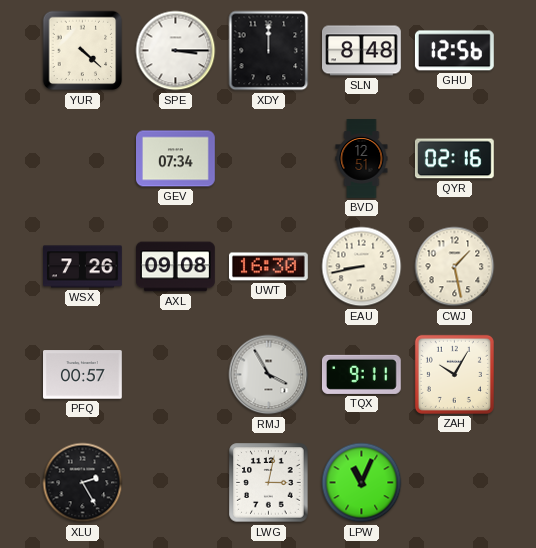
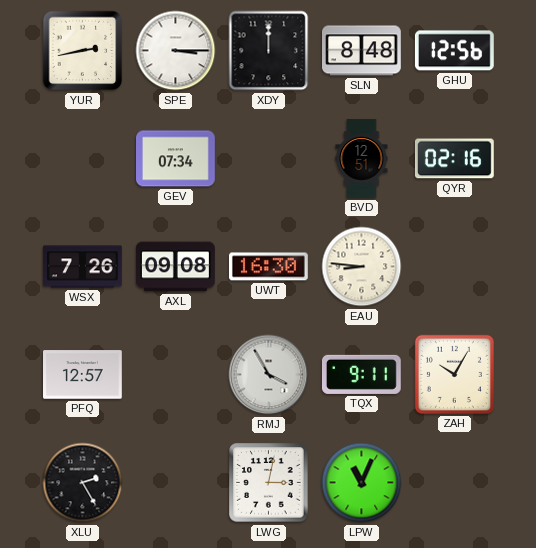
YUR: 4:22 -> 2:43 (83, 51)
EAU: 8:43 -> 8:46 (362, 267)
CWJ: 1:28 -> none (455, 267)
PFQ: 00:57 -> 12:57 (83, 375)
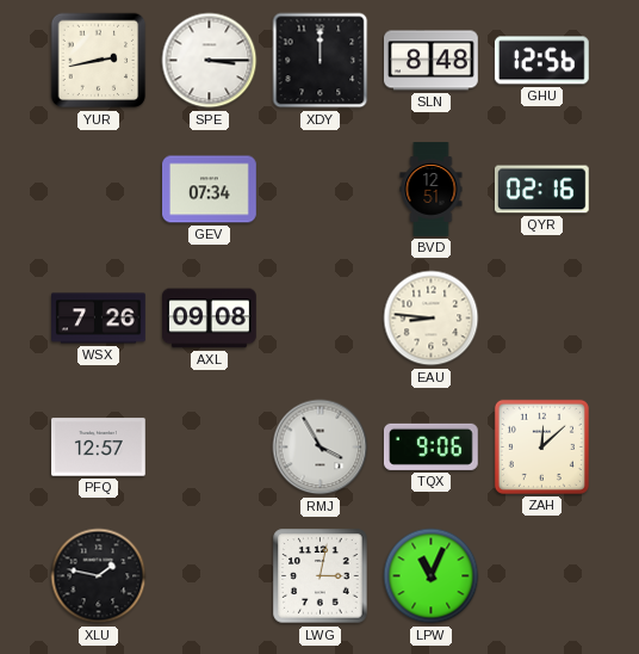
UWT: 16:30 -> none (269, 267)
TQX: 9:11 -> 9:06 (430, 446)
ZAH: 10:05 -> 12:08 (541, 446)
XLU: 2:25 -> 1:47 (99, 576)
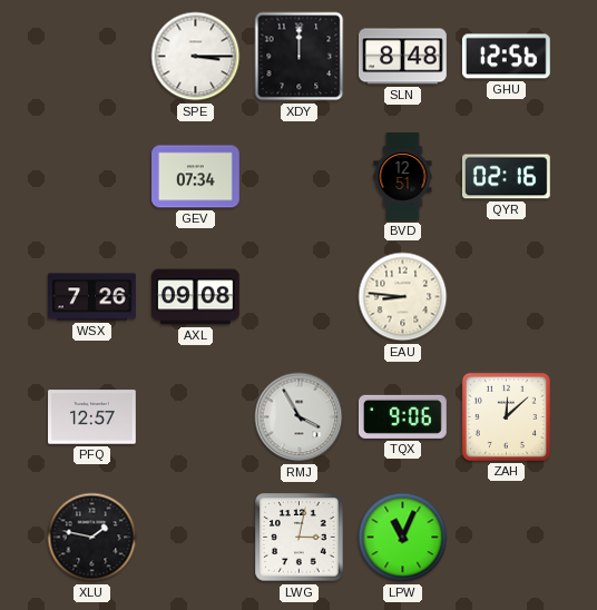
YUR: 2:43 -> none (99, 61)
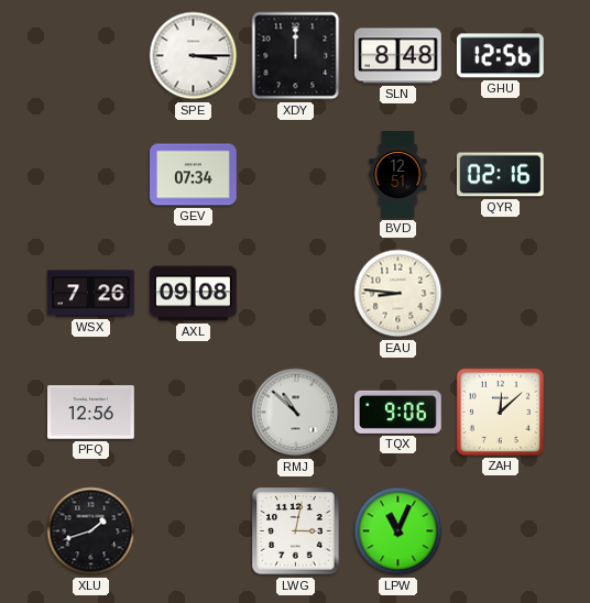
PFQ: 12:57 -> 12:56 (91, 413)
RMJ: 3:55 -> 10:52 (296, 413)
XLU: 1:47 -> 1:42 (91, 531)
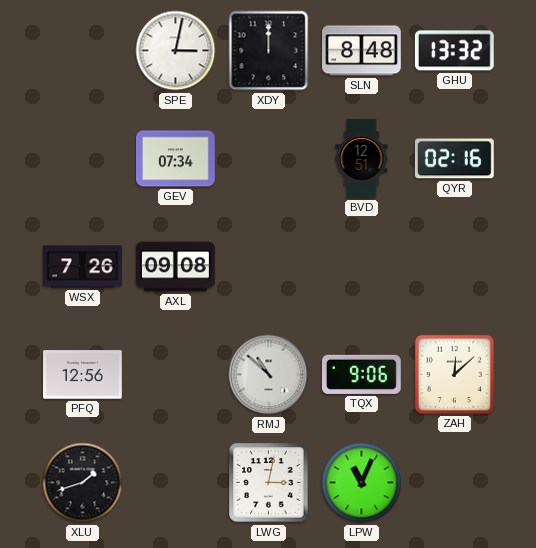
SPE: 3:15 -> 3:02 (176, 51)
GHU: 12:56 -> 13:32 (454, 51)
EAU: 8:46 -> none (398, 294)
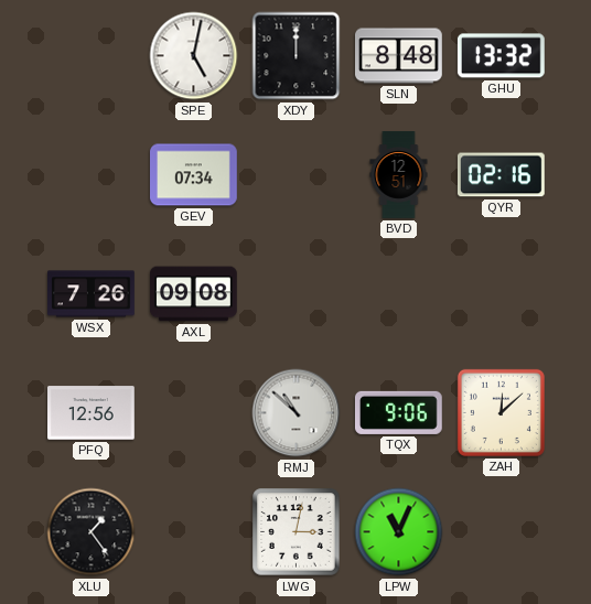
SPE: 3:02 -> 5:02 (194, 56)
XLU: 1:42 -> 1:24 (92, 532)
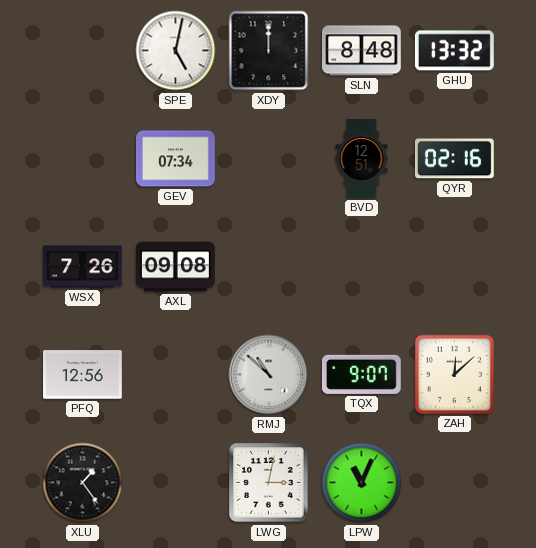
TQX: 9:06 -> 9:07 (361, 374)
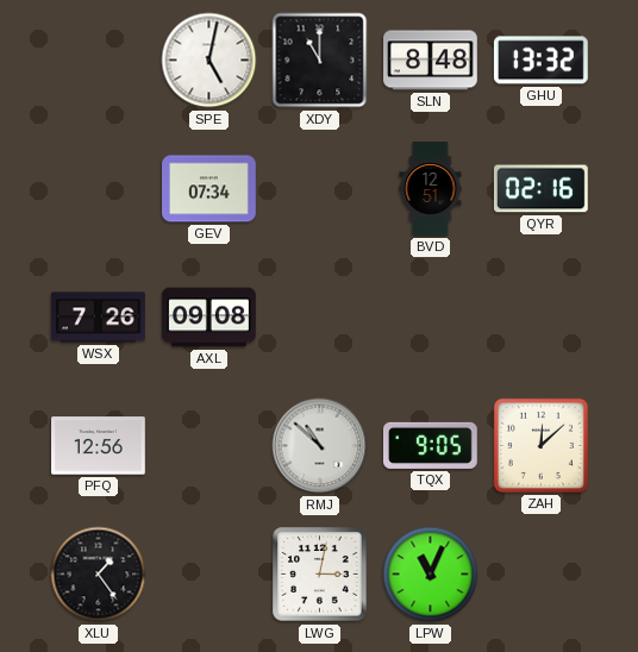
XDY: 12:00 -> 11:00 (320, 61)
TQX: 9:07 -> 9:05 (430, 445)
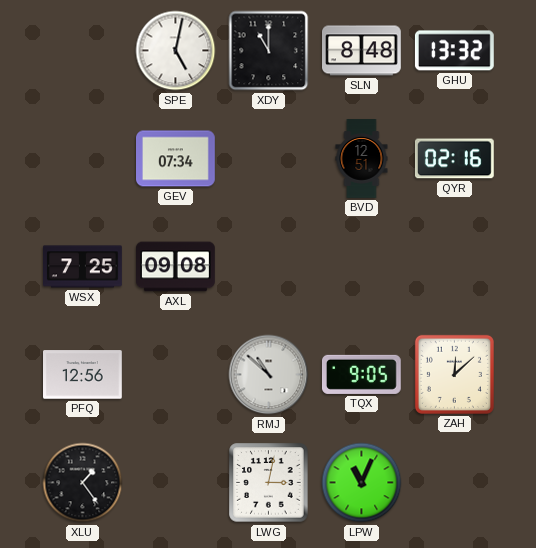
WSX: 7:26 -> 7:25 (83, 267)
